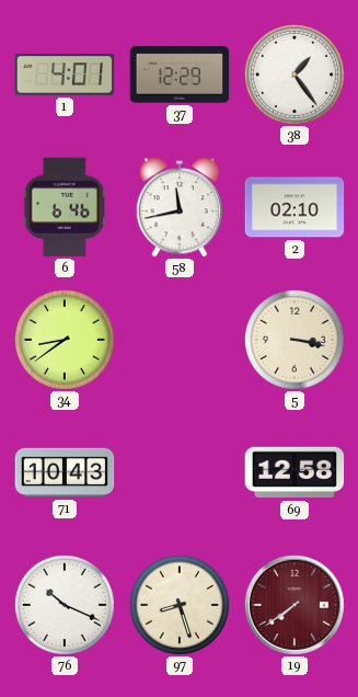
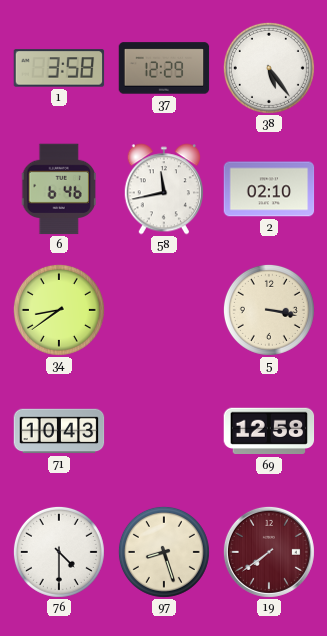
1: 4:01 -> 3:58 (59, 68)
38: 1:24 -> 5:24 (269, 68)
76: 10:19 -> 4:30 (59, 552)
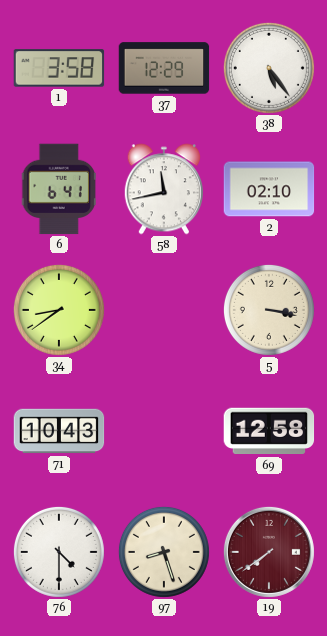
6: 6:46 -> 6:41 (59, 189)
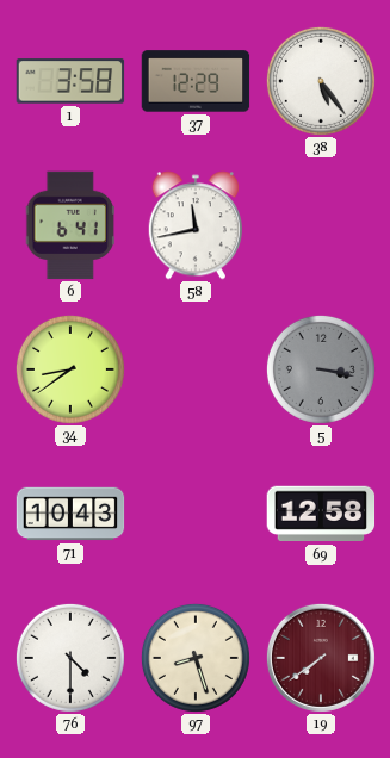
2: 02:10 -> none (269, 189)
5 dial: cream -> grey (321, 369)
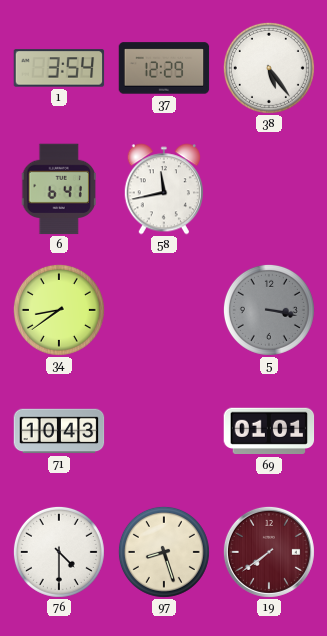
1: 3:58 -> 3:54 (59, 68)
69: 12:58 -> 01:01 (269, 431)
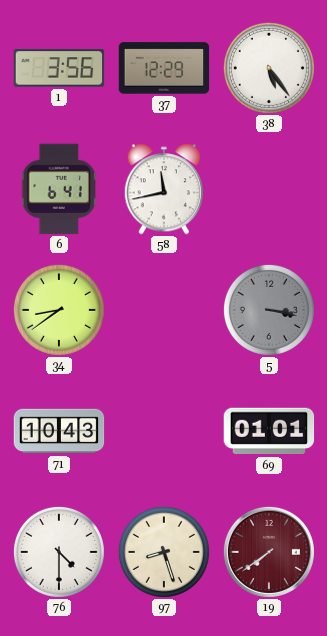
1: 3:54 -> 3:56 (59, 68)
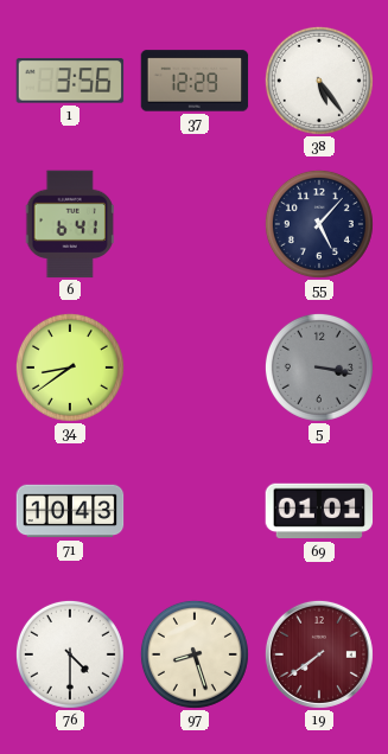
58: 11:43 -> none (164, 189)
55: none -> 5:07 (319, 224)
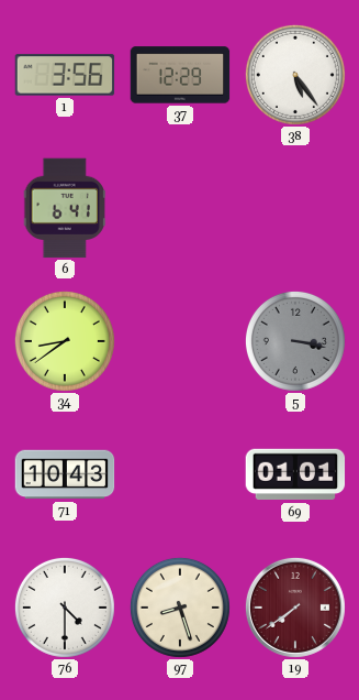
55: 5:07 -> none (319, 224)
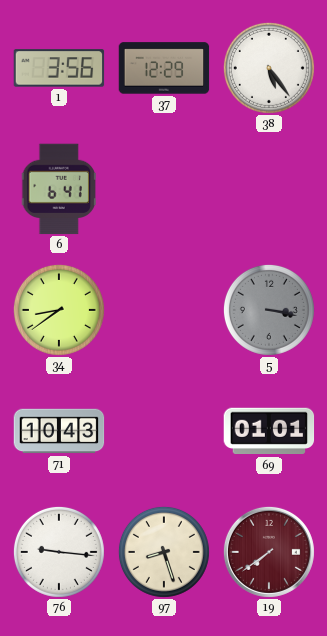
76: 4:30 -> 9:16 (59, 552)
